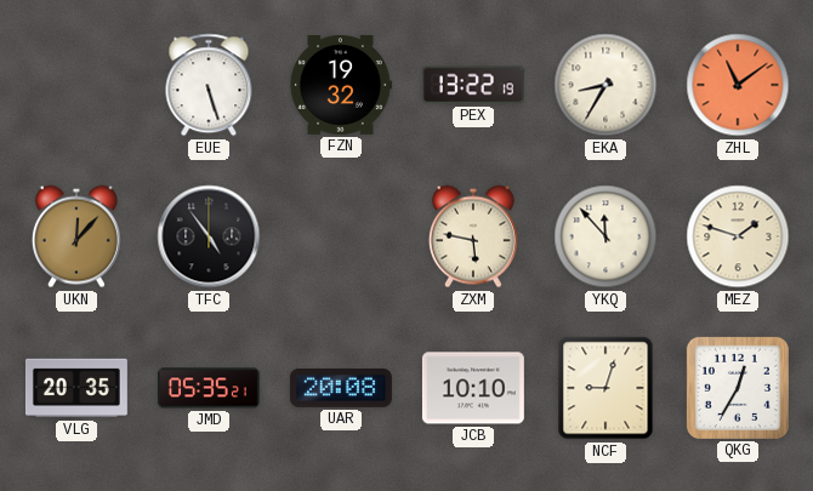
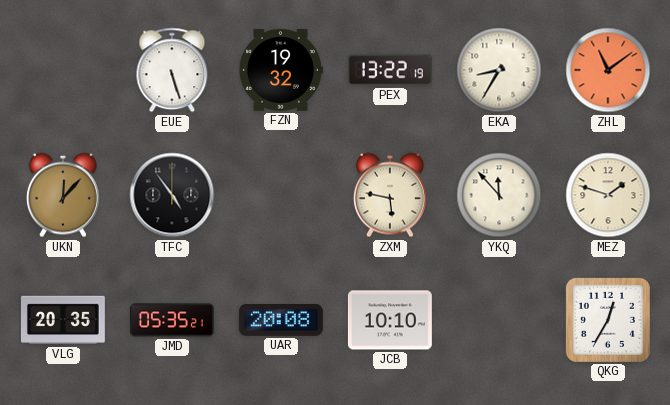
NCF: 9:03 -> none (606, 388)
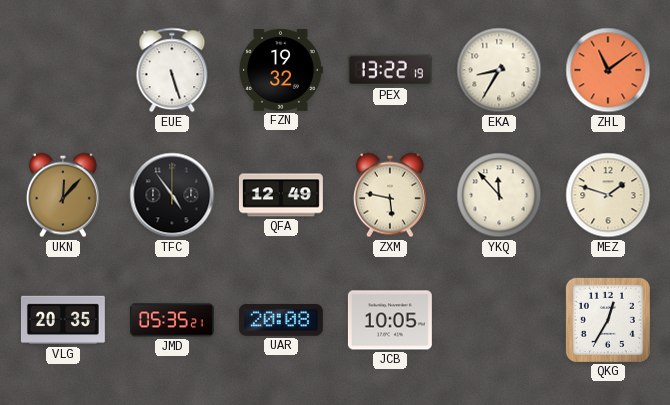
QFA: none -> 12:49 (281, 195)
JCB: 10:10 -> 10:05 (390, 320)
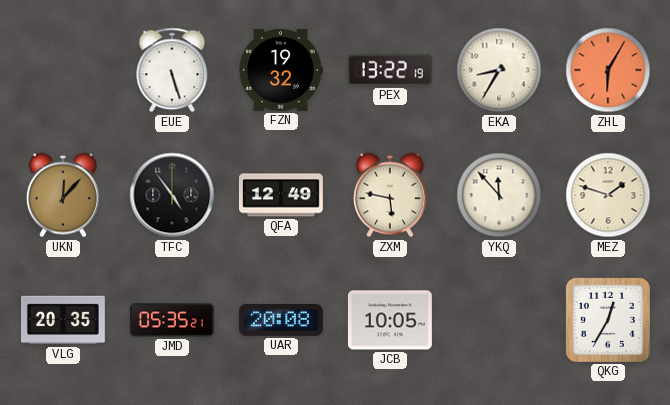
ZHL: 11:09 -> 6:05 (608, 70)
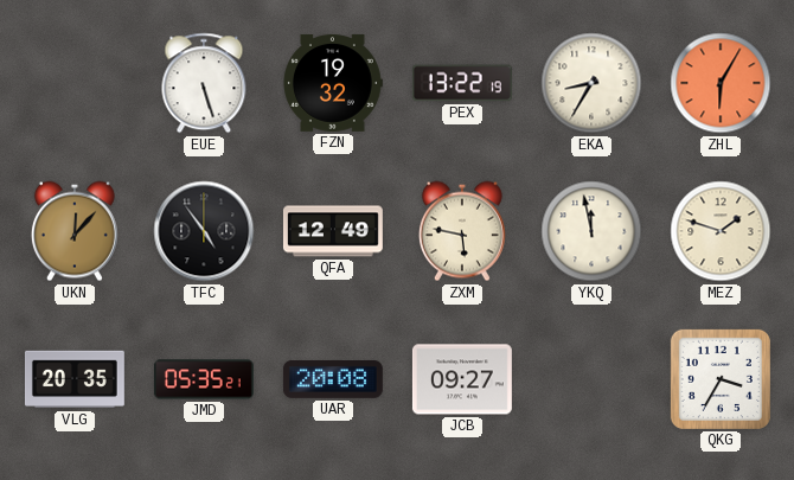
YKQ: 11:53 -> 11:58 (591, 231)
JCB: 10:05 -> 09:27 (462, 379)
QKG: 12:35 -> 3:35 (721, 379)
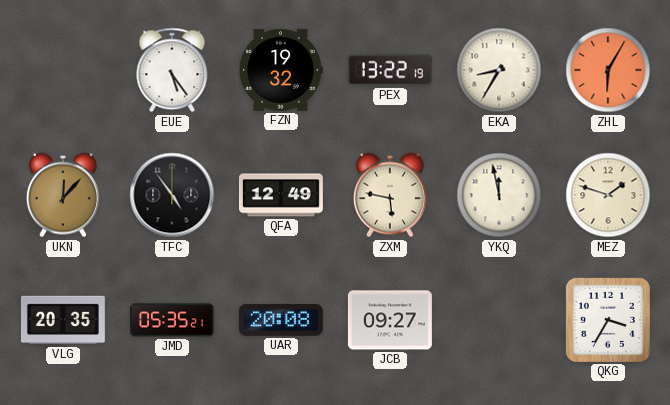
EUE: 5:27 -> 5:24 (172, 70)
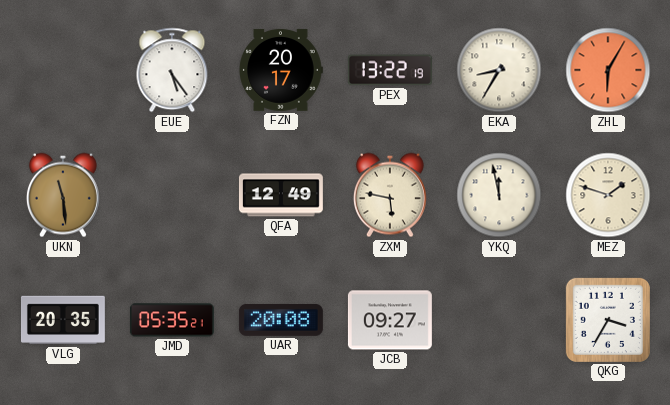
FZN: 19:32 -> 20:17 (281, 70)
UKN: 12:07 -> 11:29 (63, 195)
TFC: 4:54 -> none (172, 195)
